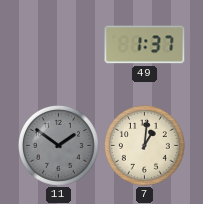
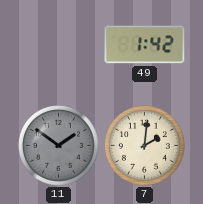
49: 1:37 -> 1:42 (145, 45)
7: 1:01 -> 2:01 (144, 145)
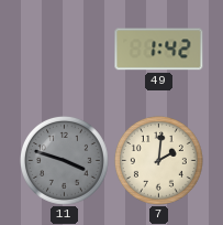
11: 1:51 -> 3:48 (64, 160)
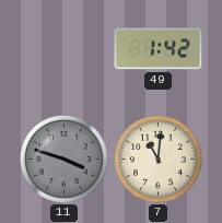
7: 2:01 -> 11:01 (157, 159)
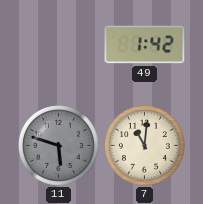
11: 3:48 -> 5:48 (58, 145)
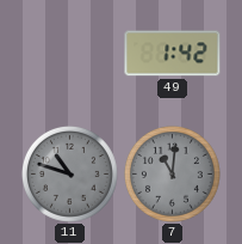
11: 5:48 -> 10:48 (69, 173)
7 dial: cream -> grey (172, 173)
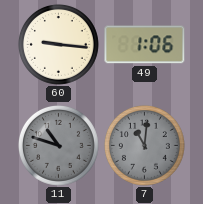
60: none -> 9:16 (58, 44)
49: 1:42 -> 1:06 (145, 45)
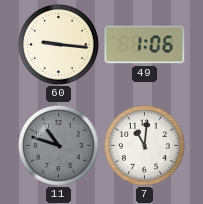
7 dial: grey -> white (144, 145)
